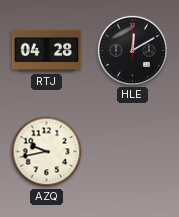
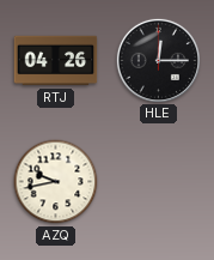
RTJ: 04:28 -> 04:26 (56, 61)
HLE: 12:10 -> 12:15 (158, 60)
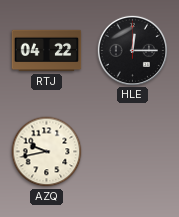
RTJ: 04:26 -> 04:22 (47, 51)
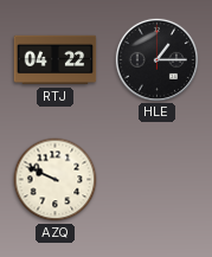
HLE: 12:15 -> 1:15 (156, 59)
AZQ: 9:43 -> 9:49 (56, 180)
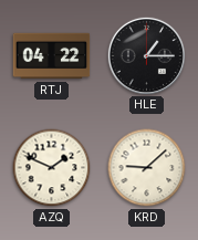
AZQ: 9:49 -> 1:49 (52, 168)
KRD: none -> 9:08 (147, 168)
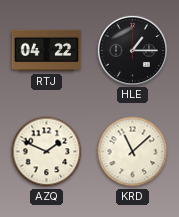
KRD: 9:08 -> 11:08 (133, 152)
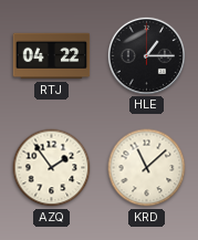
AZQ: 1:49 -> 1:54 (52, 168)
